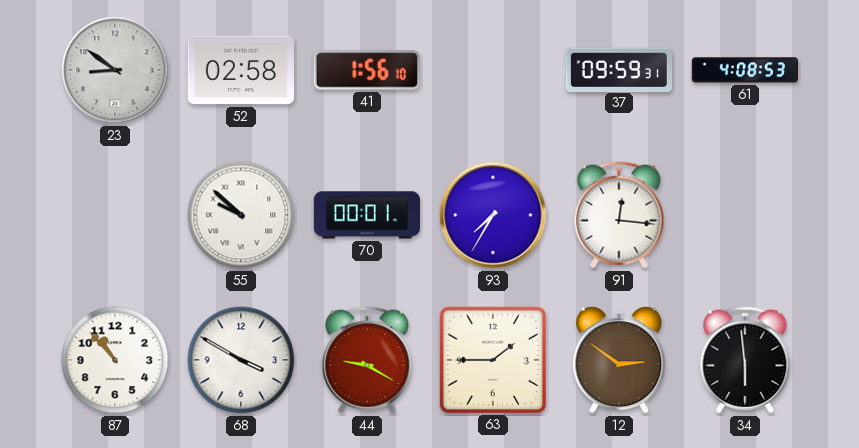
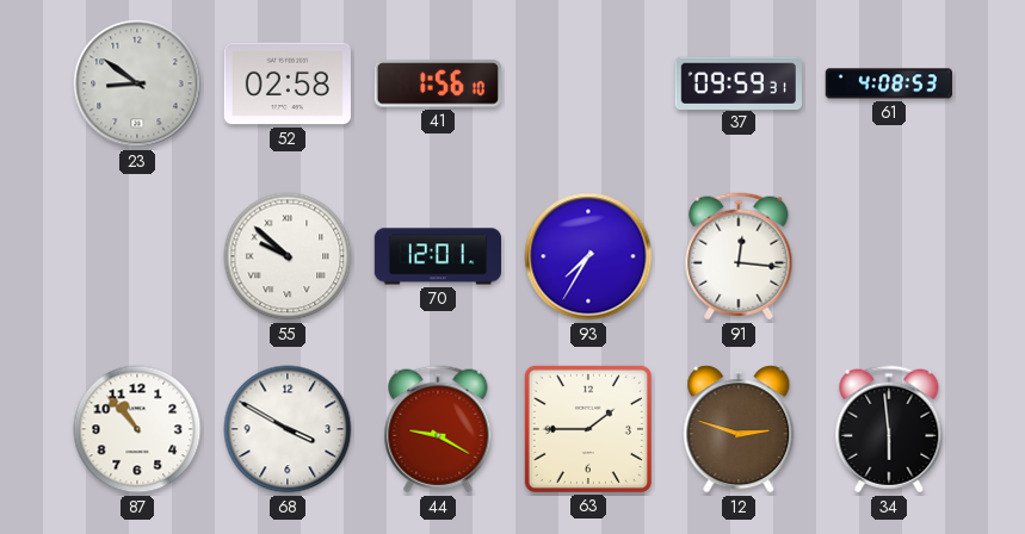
70: 00:01 -> 12:01 (437, 256)
12: 2:51 -> 2:48 (739, 429)
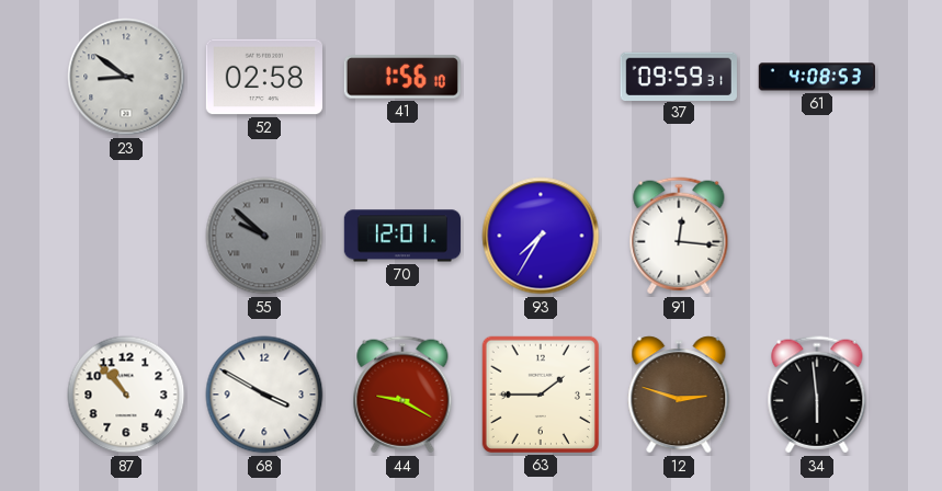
55 dial: white -> grey (264, 236)
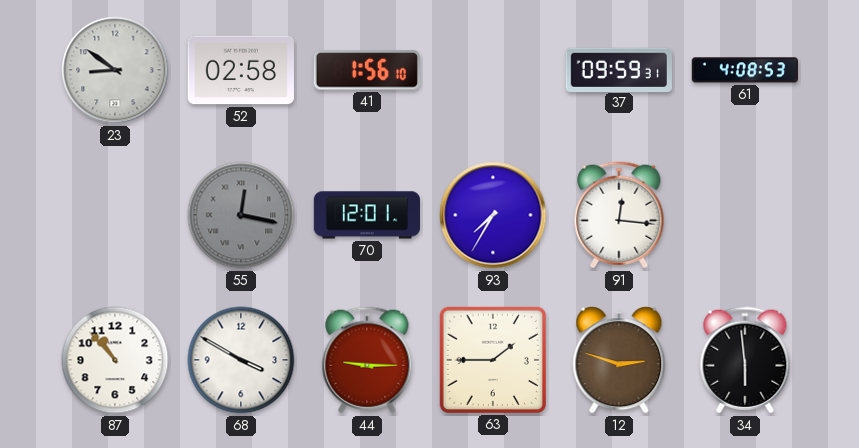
55: 9:52 -> 12:17 (241, 215)
44: 9:20 -> 9:15 (367, 360)
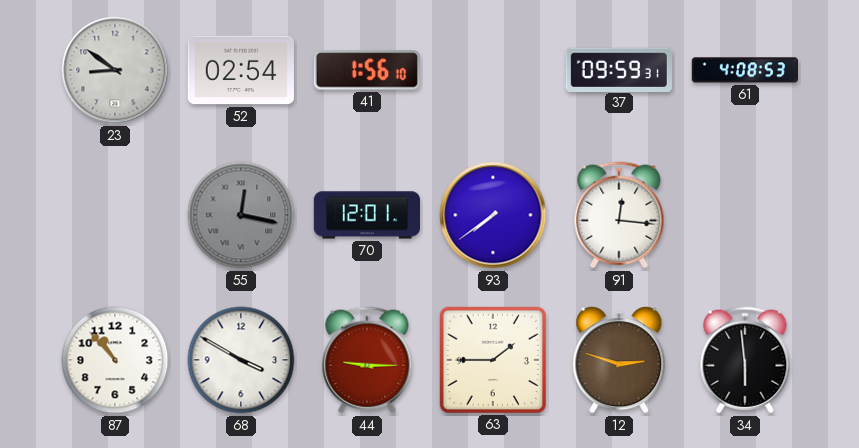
52: 02:58 -> 02:54 (241, 70)
93: 7:35 -> 7:39 (493, 215)
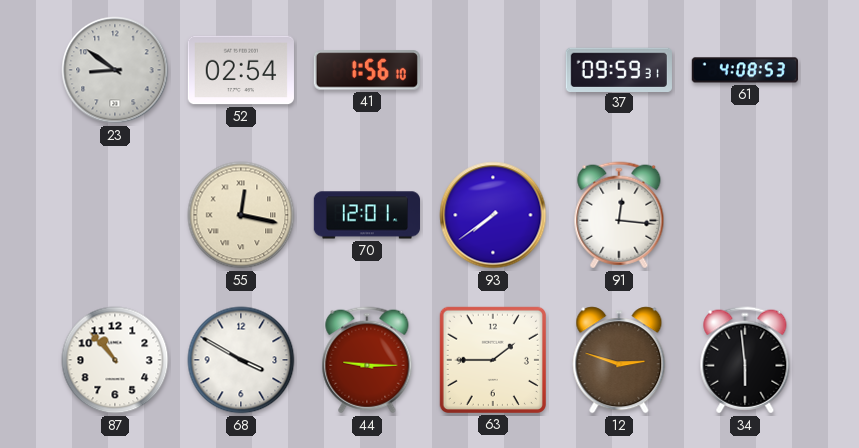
55 dial: grey -> cream (241, 215)
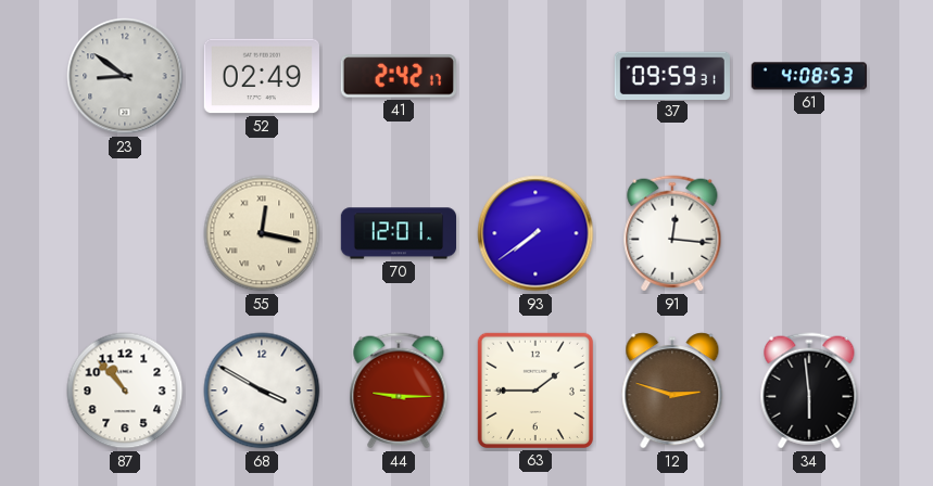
52: 02:54 -> 02:49 (262, 76)
41: 1:56 -> 2:42 (399, 76)
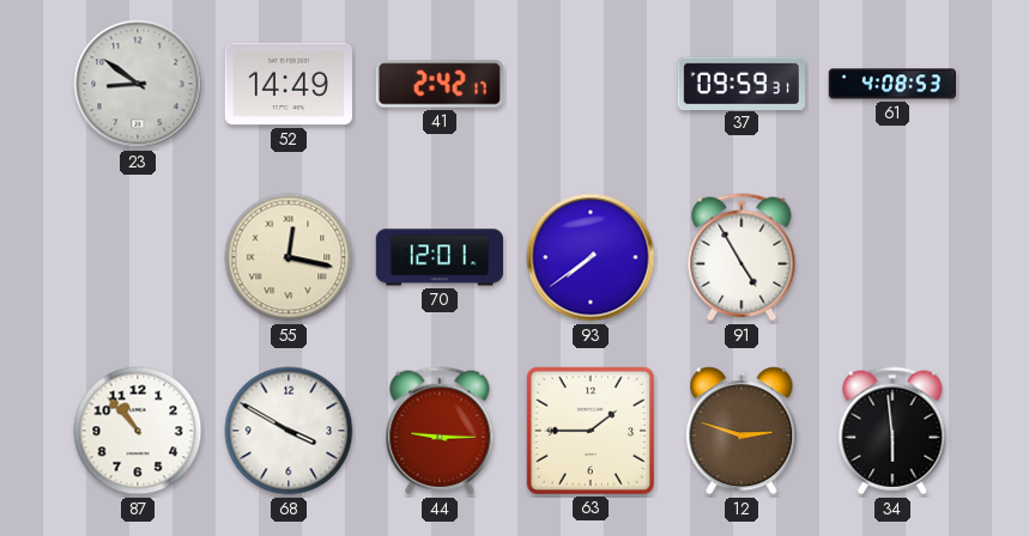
52: 02:49 -> 14:49 (289, 84)
91: 12:16 -> 4:55 (742, 257)
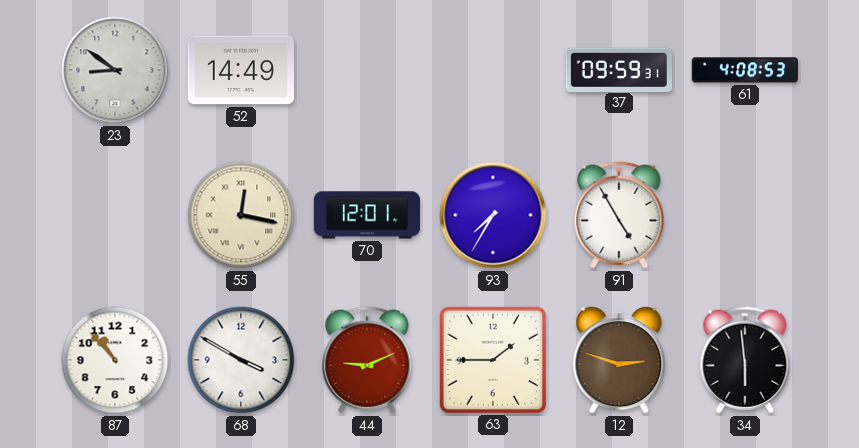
41: 2:42 -> none (440, 84)
93: 7:39 -> 7:35 (493, 215)
44: 9:15 -> 9:11 (367, 360)
